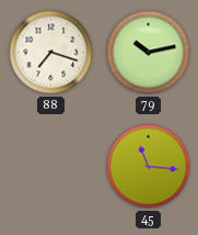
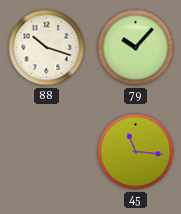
88: 7:18 -> 10:18 (47, 48)
79: 10:13 -> 10:07 (136, 48)
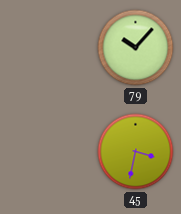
88: 10:18 -> none (47, 48)
45: 11:16 -> 3:32 (136, 152)
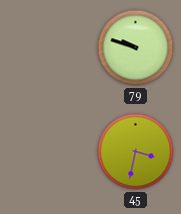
79: 10:07 -> 9:48 (136, 48)
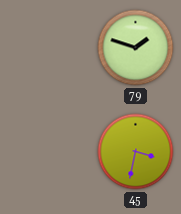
79: 9:48 -> 1:48 (136, 48)
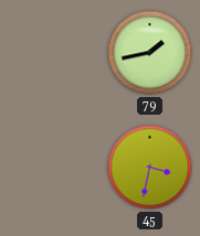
79: 1:48 -> 1:43 (150, 53)
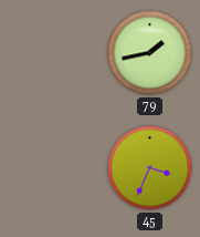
45: 3:32 -> 3:34 (150, 168)
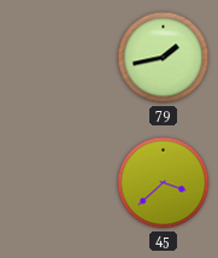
45: 3:34 -> 3:38 (164, 183)
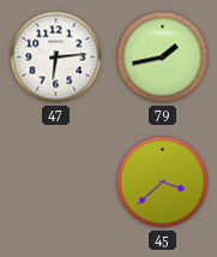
47: none -> 6:14 (56, 58)
